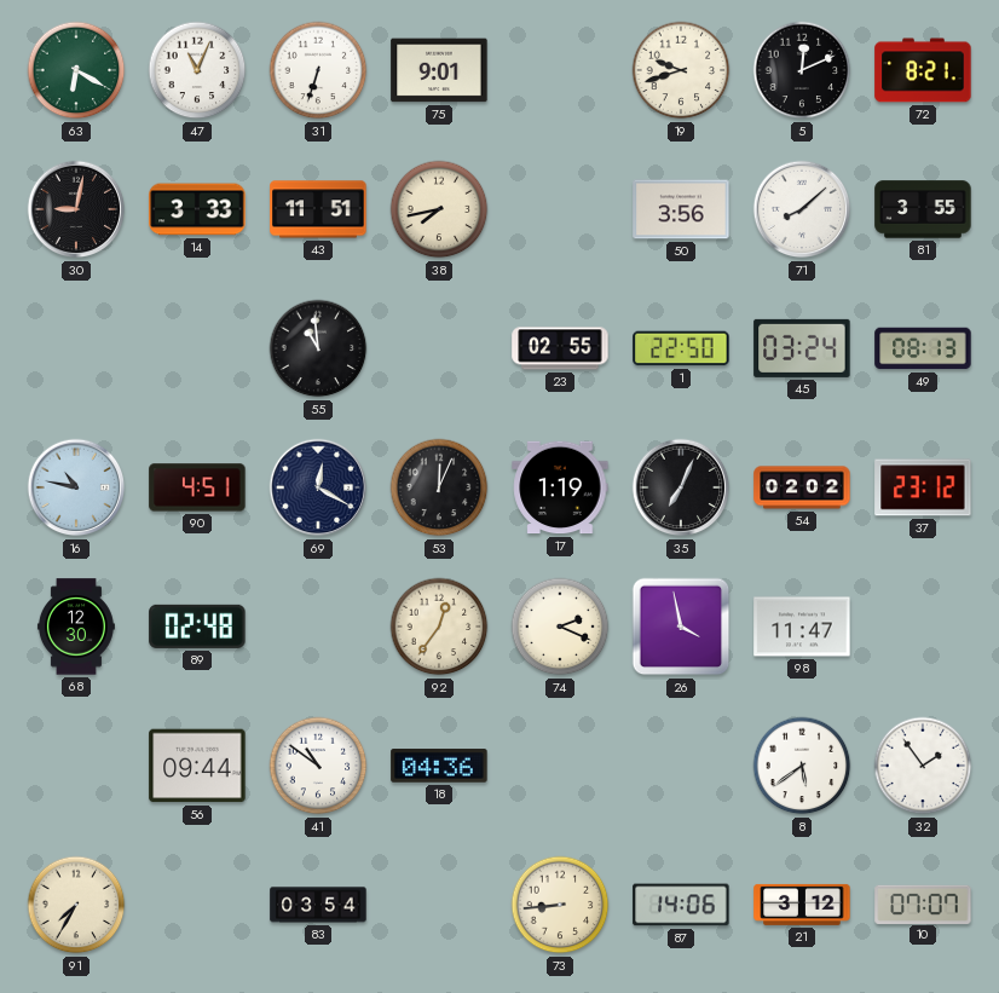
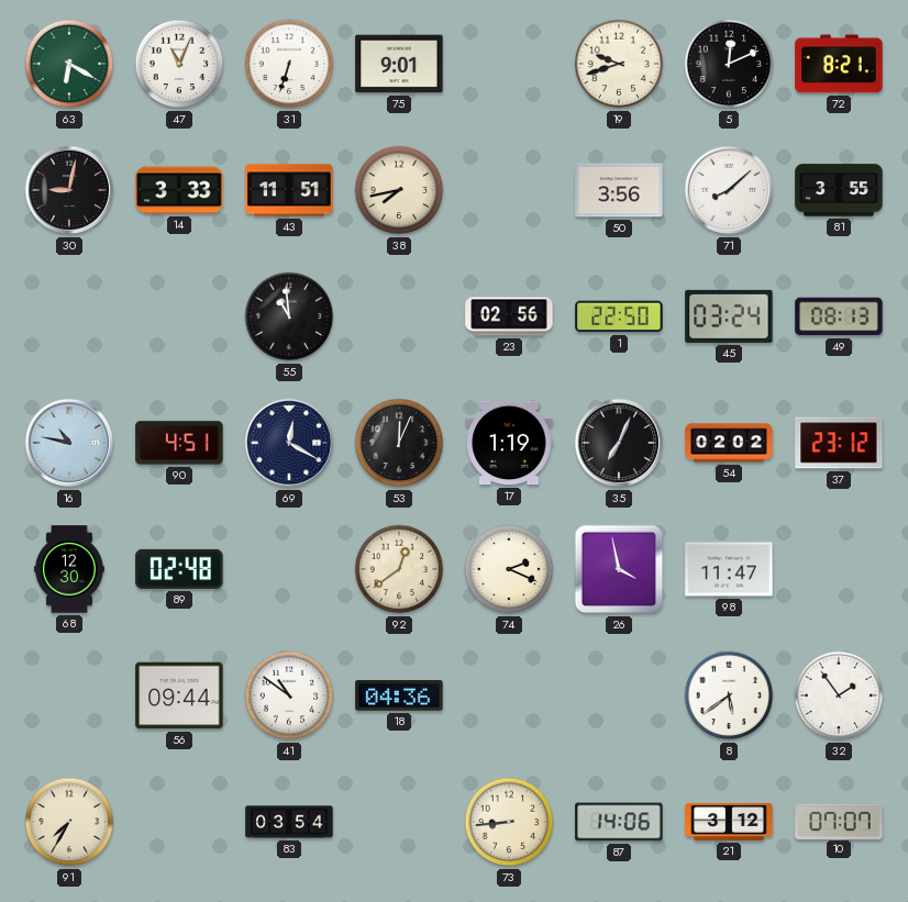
23: 02:55 -> 02:56 (509, 316)
92: 12:36 -> 12:39 (399, 569)
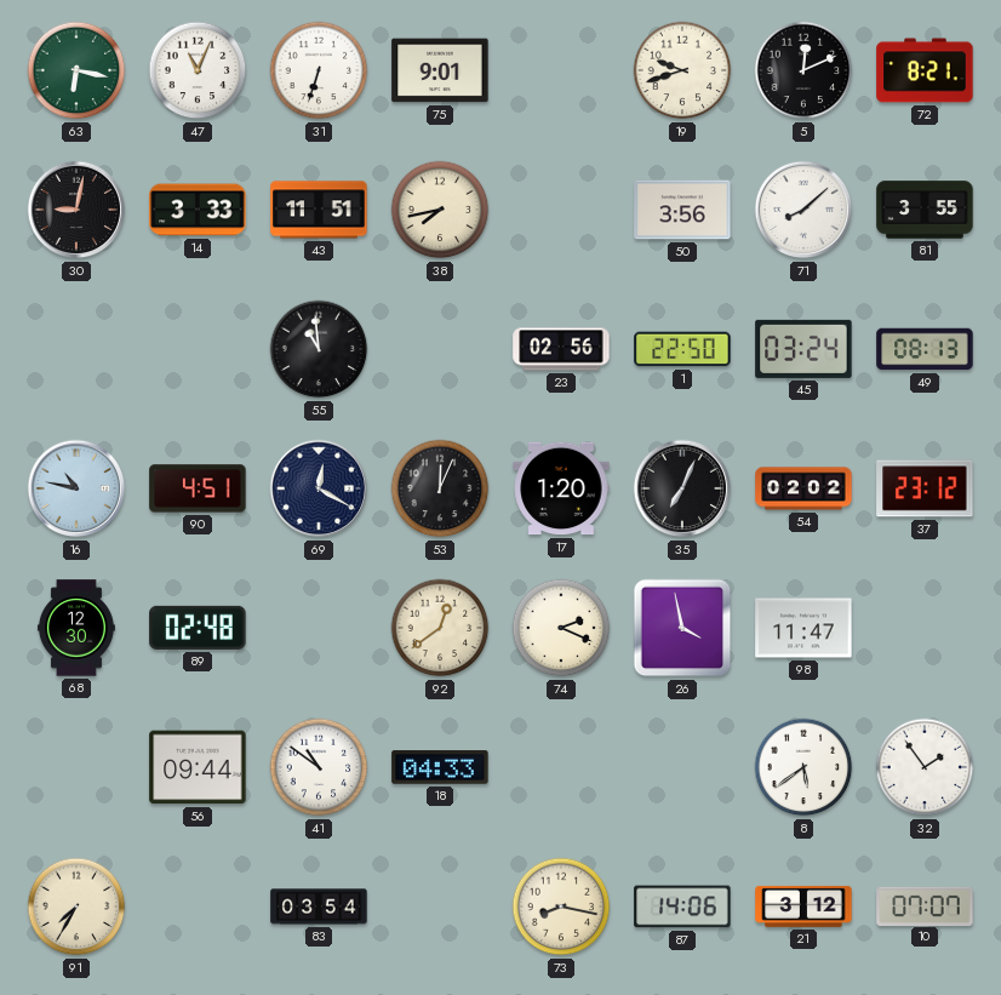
63: 6:20 -> 6:17 (76, 70)
17: 1:19 -> 1:20 (561, 488)
18: 04:36 -> 04:33 (440, 767)
73: 8:44 -> 8:17 (561, 907)
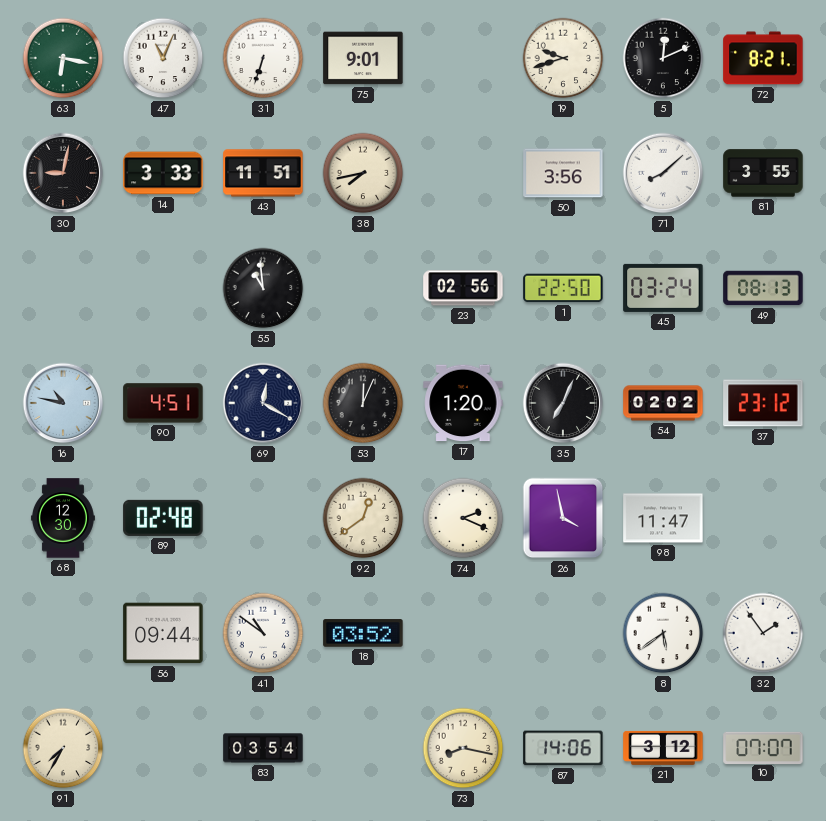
18: 04:33 -> 03:52 (363, 633)
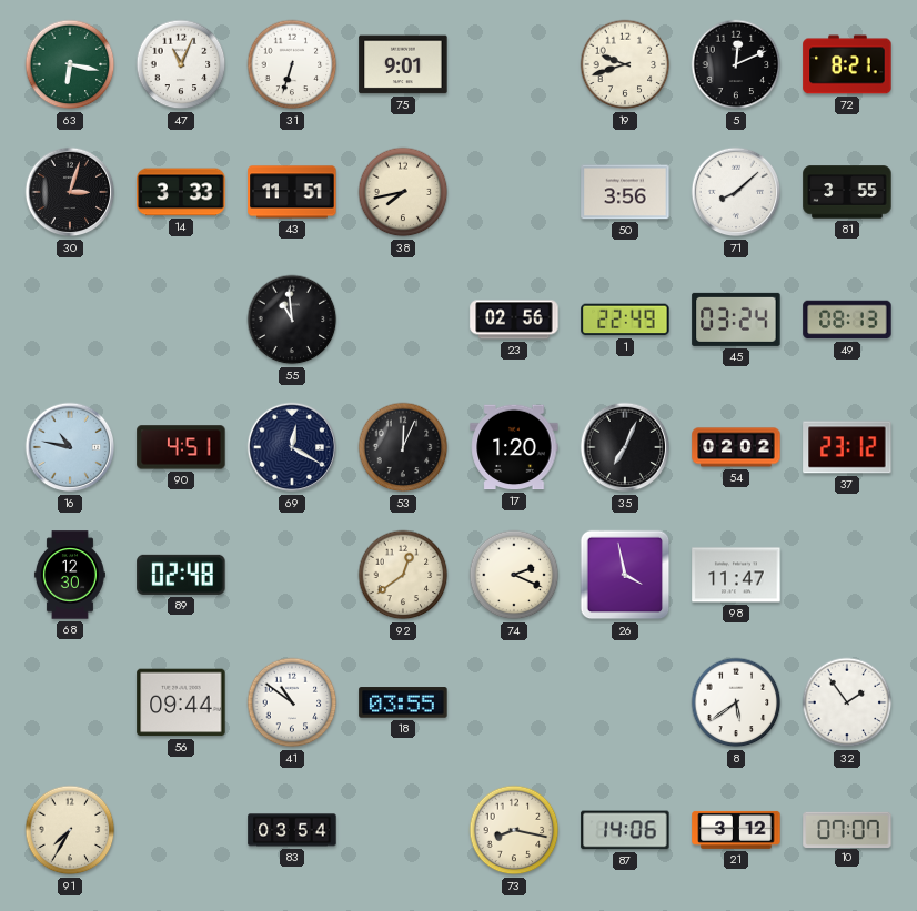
30: 9:02 -> 3:03 (70, 192)
1: 22:50 -> 22:49 (625, 320)
18: 03:52 -> 03:55 (403, 702)
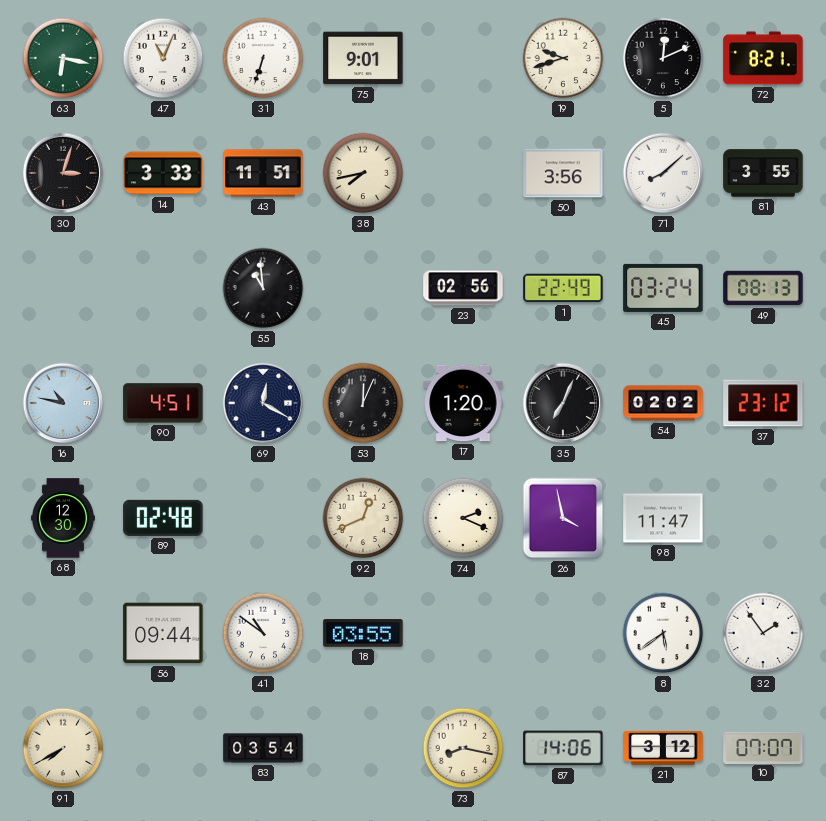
92: 12:39 -> 12:41 (363, 518)
91: 7:35 -> 7:40 (63, 748)
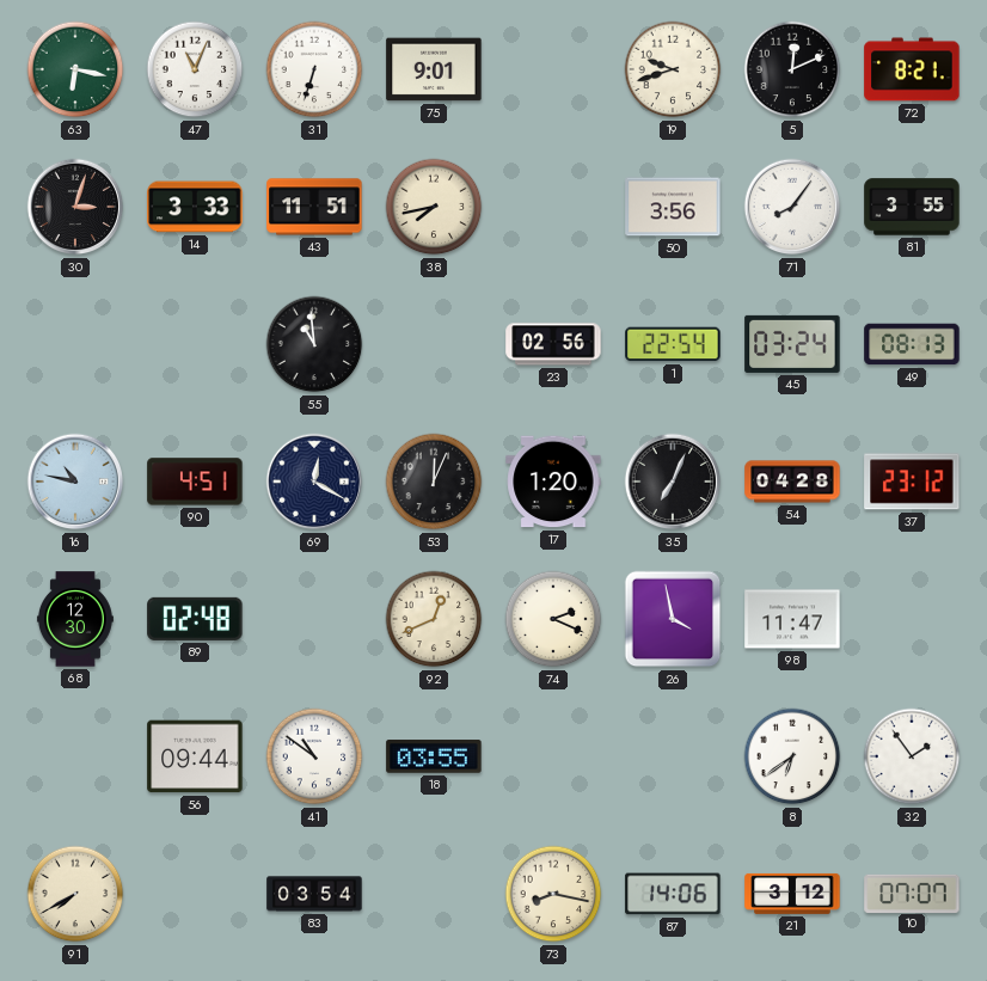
71: 8:08 -> 8:06 (792, 207)
1: 22:49 -> 22:54 (673, 344)
54: 02:02 -> 04:28 (792, 482)
8: 5:39 -> 6:39 (792, 756)
